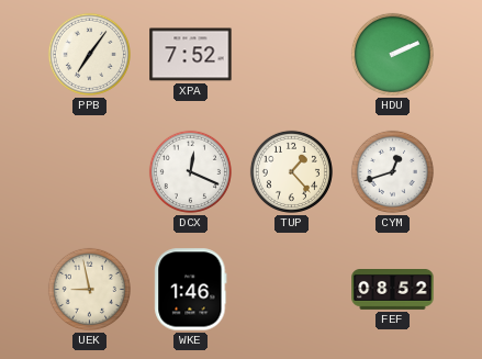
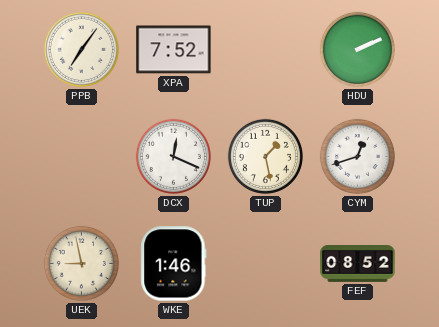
TUP: 1:23 -> 1:28 (265, 156)
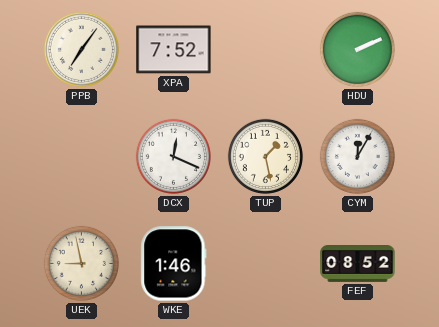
CYM: 12:42 -> 12:05 (357, 156)
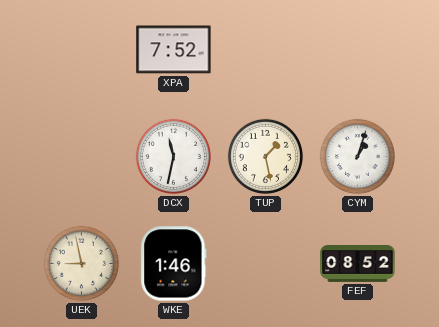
PPB: 7:06 -> none (81, 49)
HDU: 2:11 -> none (357, 49)
DCX: 12:19 -> 11:32 (173, 156)
CYM: 12:05 -> 1:03 (357, 156)
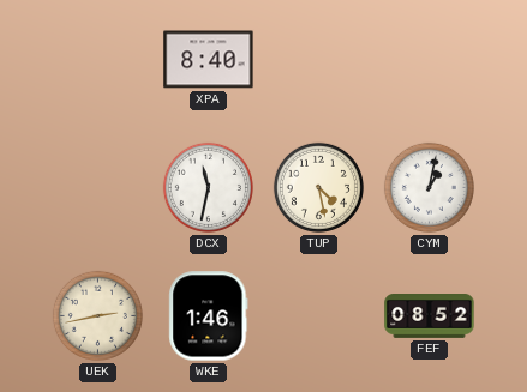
XPA: 7:52 -> 8:40 (209, 60)
TUP: 1:28 -> 4:28 (318, 187)
CYM: 1:03 -> 1:02 (429, 187)
UEK: 8:58 -> 2:43 (97, 315)
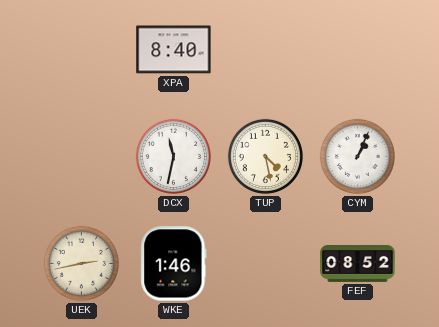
CYM: 1:02 -> 1:04 (357, 156)
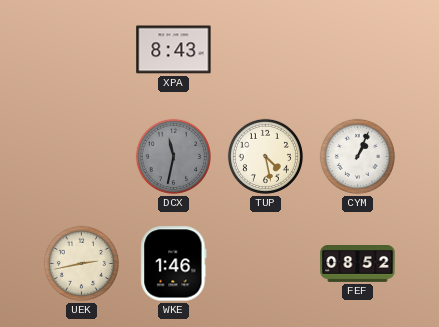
XPA: 8:40 -> 8:43 (174, 50)
DCX dial: white -> grey (173, 156)
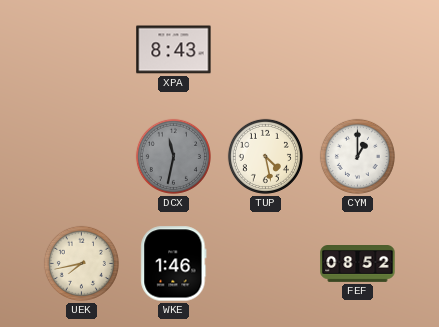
CYM: 1:04 -> 1:00 (357, 156)
UEK: 2:43 -> 7:43 (81, 263)
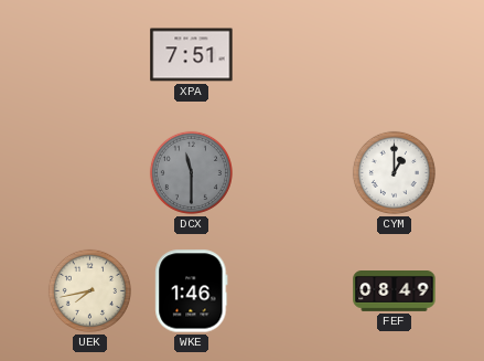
XPA: 8:43 -> 7:51 (192, 55)
DCX: 11:32 -> 11:30 (191, 172)
TUP: 4:28 -> none (265, 156)
FEF: 08:52 -> 08:49 (395, 291)
